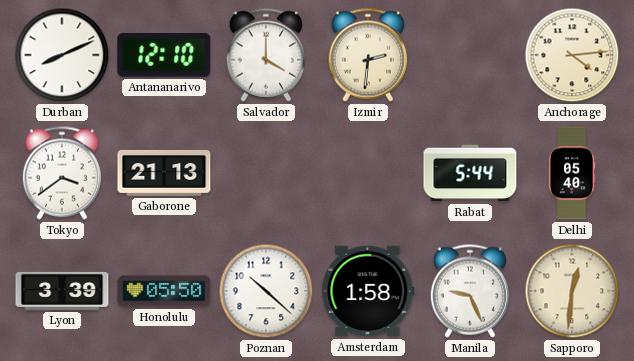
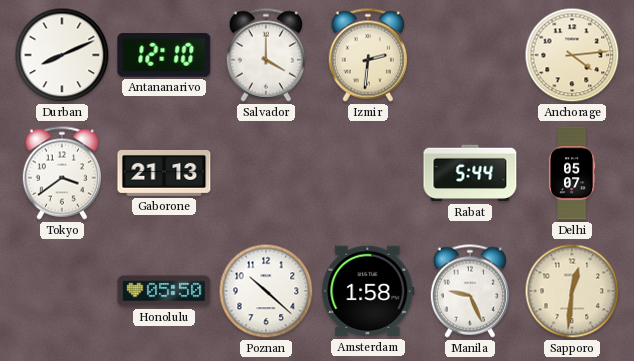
Delhi: 05:40 -> 05:07 (572, 173)
Lyon: 3:39 -> none (62, 291)
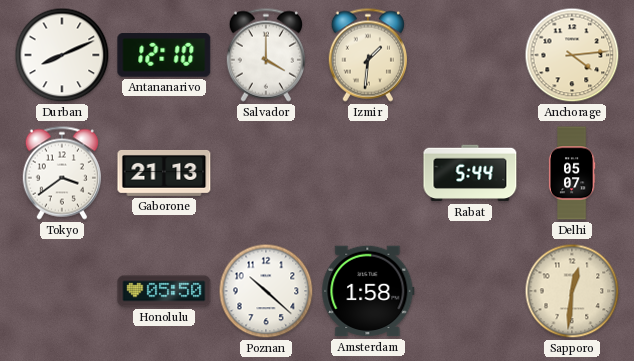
Izmir: 2:31 -> 1:31 (368, 55)
Manila: 9:26 -> none (470, 291)
